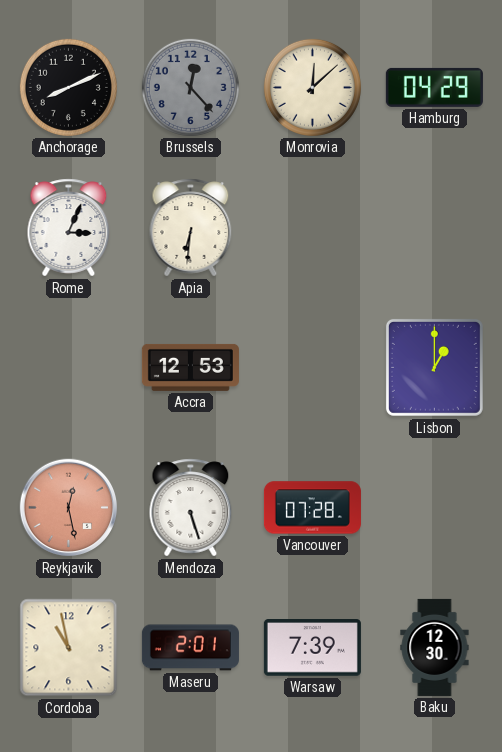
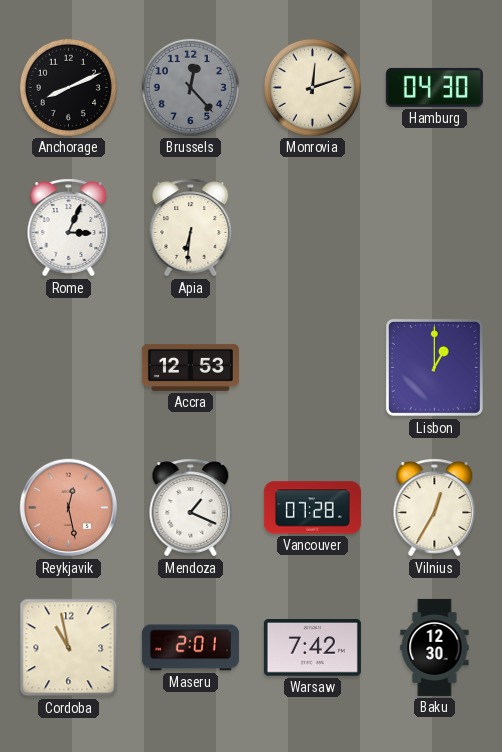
Monrovia: 12:08 -> 12:12 (312, 87)
Hamburg: 04:29 -> 04:30 (434, 87)
Mendoza: 5:27 -> 1:19 (191, 508)
Vilnius: none -> 12:35 (435, 508)
Warsaw: 7:39 -> 7:42 (312, 648)
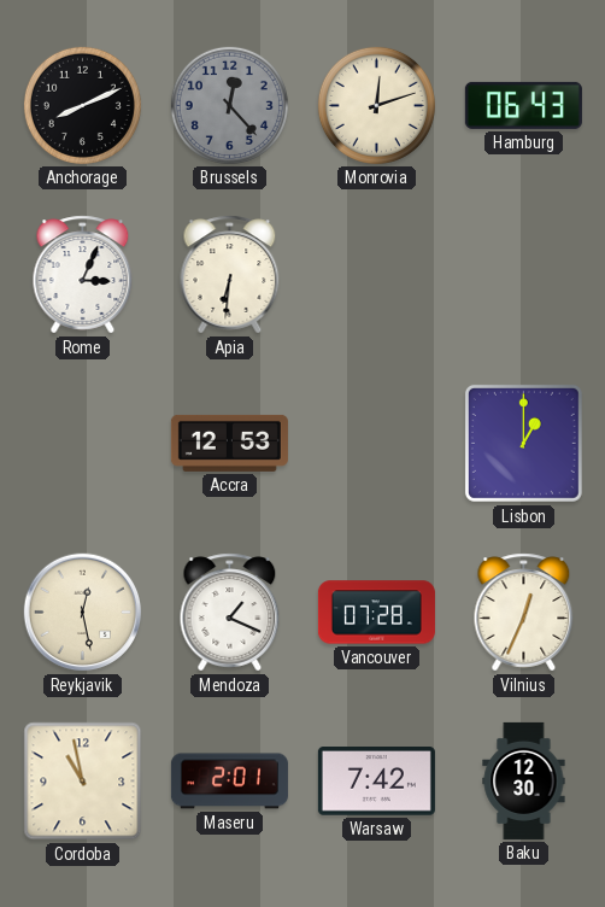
Hamburg: 04:30 -> 06:43 (523, 105)
Reykjavik dial: salmon -> cream (83, 613)
Vilnius: 12:35 -> 12:34 (524, 613)
